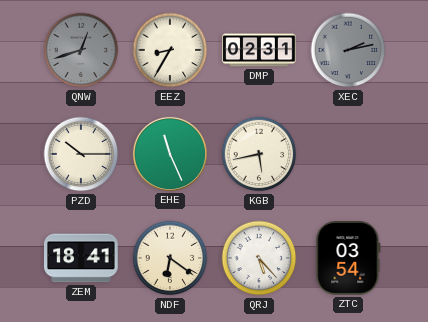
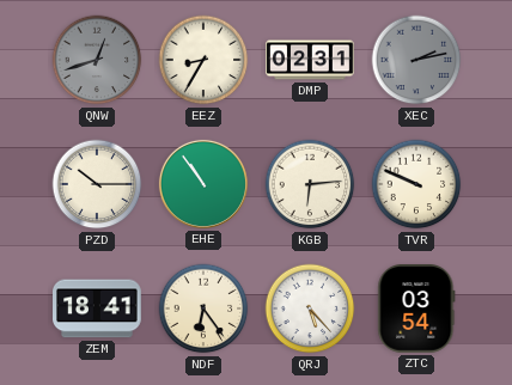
EHE: 11:26 -> 10:54 (203, 184)
KGB: 5:43 -> 6:14 (310, 184)
TVR: none -> 9:49 (416, 184)
NDF: 6:21 -> 6:24 (203, 308)
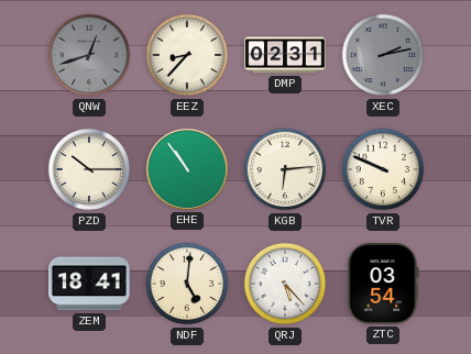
EEZ: 8:35 -> 8:37 (187, 55)
NDF: 6:24 -> 5:01 (187, 284)
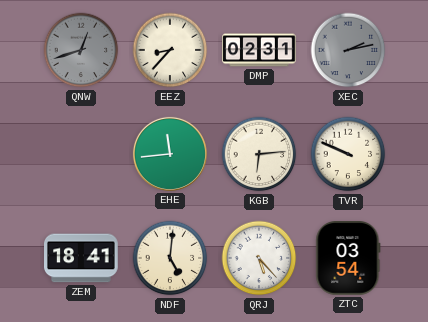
PZD: 10:15 -> none (89, 169)
EHE: 10:54 -> 11:44 (170, 154)
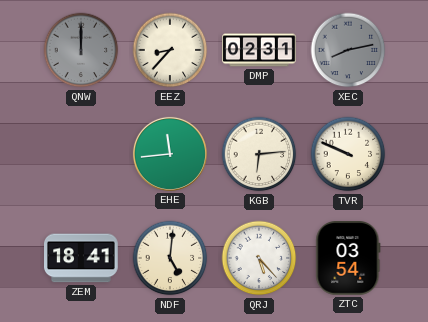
QNW: 12:42 -> 12:00 (81, 50)
XEC: 2:13 -> 8:13 (348, 50)
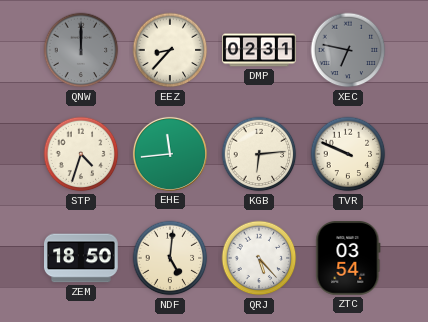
XEC: 8:13 -> 6:47 (348, 50)
STP: none -> 4:33 (81, 154)
ZEM: 18:41 -> 18:50 (81, 258)
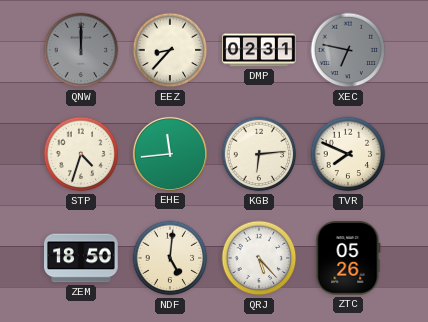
TVR: 9:49 -> 7:49 (348, 154)
ZTC: 03:54 -> 05:26 (348, 259)
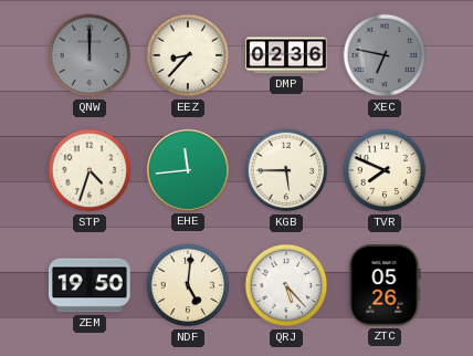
DMP: 02:31 -> 02:36 (286, 55)
KGB: 6:14 -> 5:45 (286, 170)
ZEM: 18:50 -> 19:50 (90, 285)
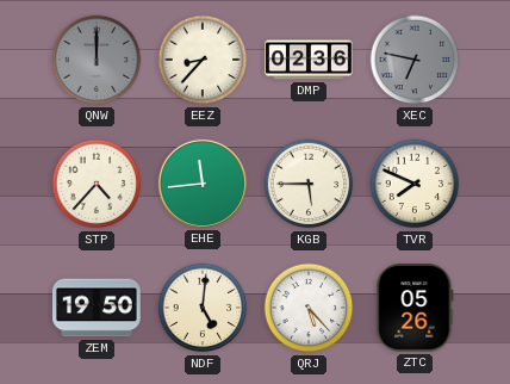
STP: 4:33 -> 4:37 (97, 184)
